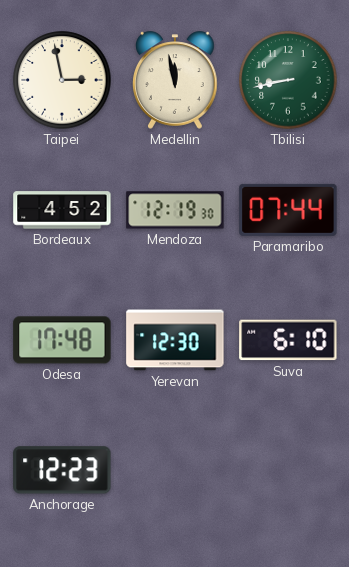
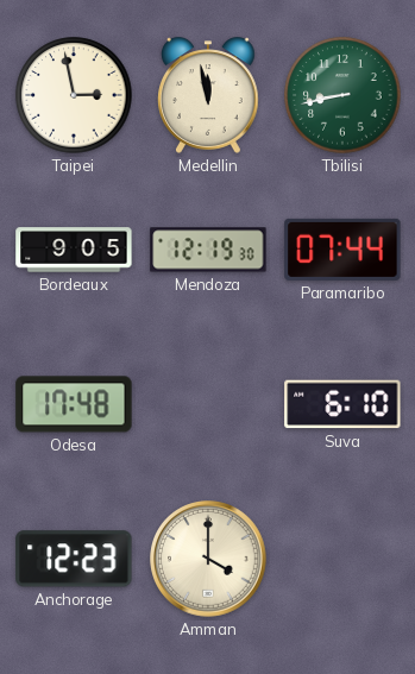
Bordeaux: 4:52 -> 9:05 (74, 250)
Yerevan: 12:30 -> none (175, 340)
Amman: none -> 4:00 (208, 559)
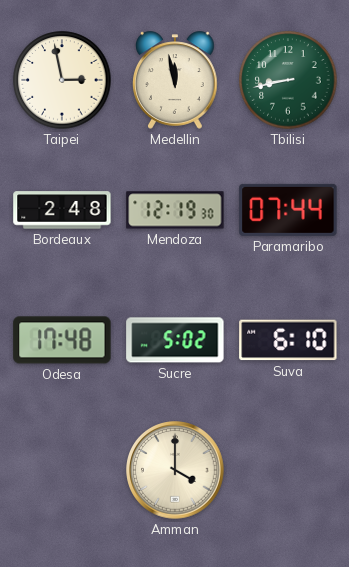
Bordeaux: 9:05 -> 2:48 (62, 210)
Sucre: none -> 5:02 (175, 340)
Anchorage: 12:23 -> none (74, 559)
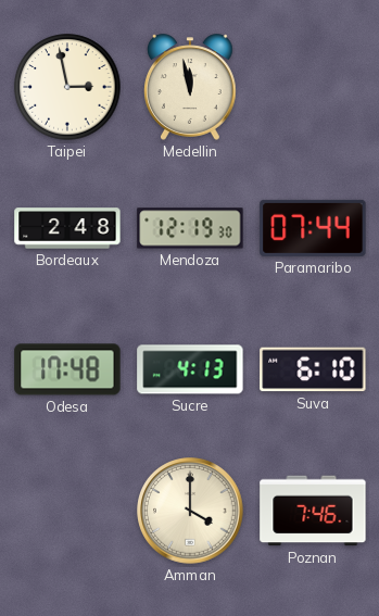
Tbilisi: 8:43 -> none (288, 80)
Sucre: 5:02 -> 4:13 (190, 369)
Poznan: none -> 7:46 (313, 511)
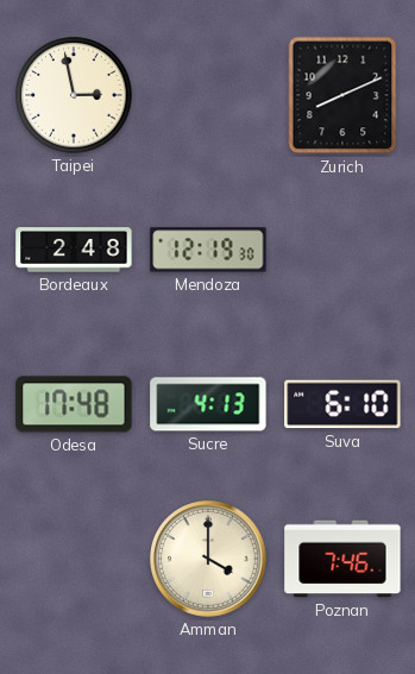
Medellin: 11:58 -> none (191, 87)
Zurich: none -> 8:11 (342, 95)
Paramaribo: 07:44 -> none (313, 228)
